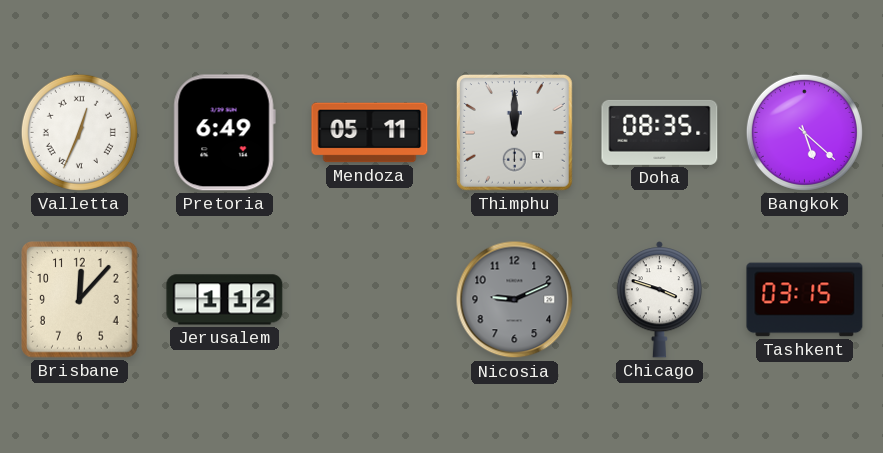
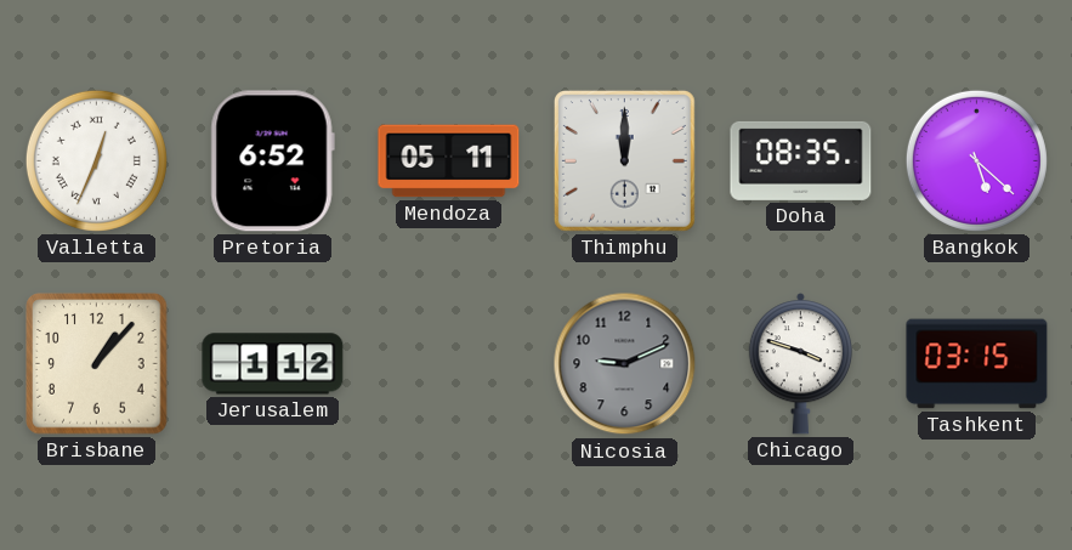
Pretoria: 6:49 -> 6:52 (272, 161)
Brisbane: 12:07 -> 1:07 (97, 364)
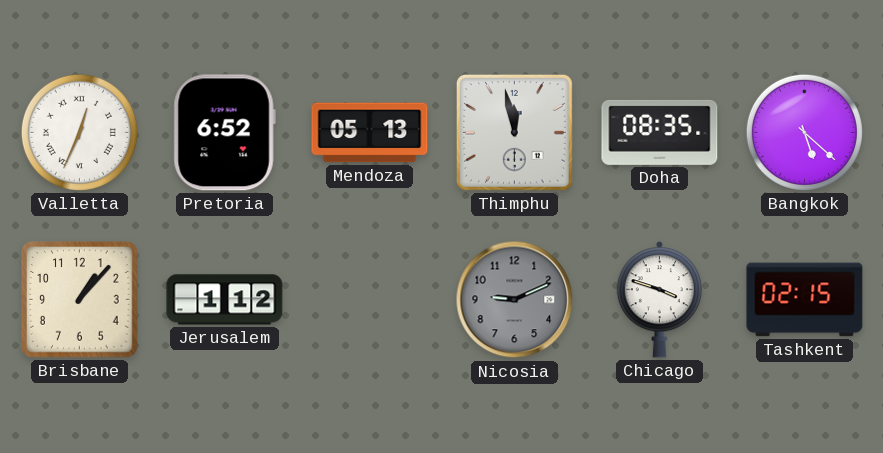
Mendoza: 05:11 -> 05:13 (370, 133)
Thimphu: 12:00 -> 11:58 (514, 132)
Tashkent: 03:15 -> 02:15 (805, 300)
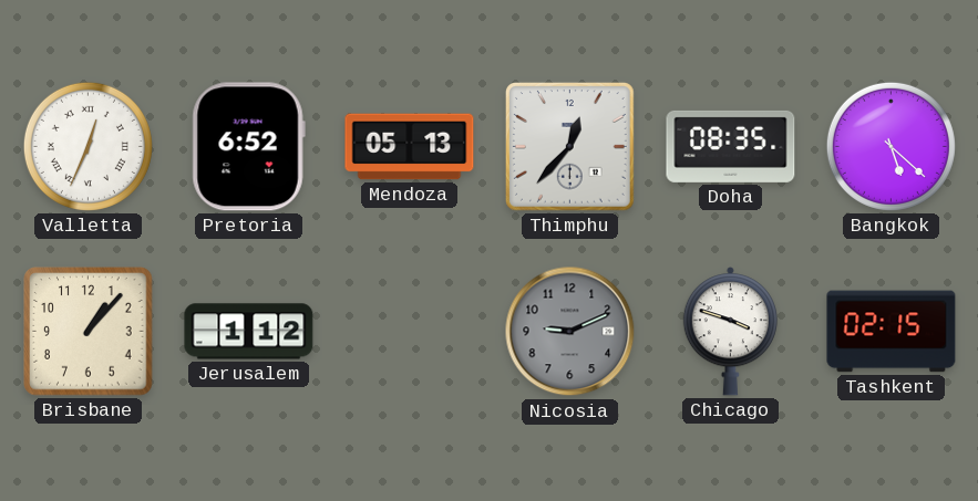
Thimphu: 11:58 -> 12:37 (569, 146)
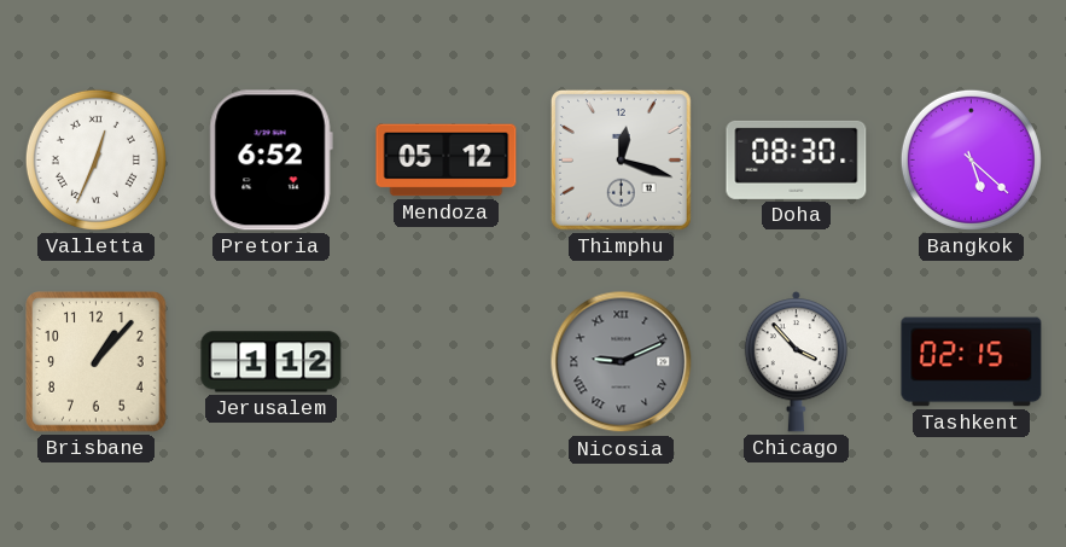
Mendoza: 05:13 -> 05:12 (447, 161)
Thimphu: 12:37 -> 12:18 (621, 159)
Doha: 08:35 -> 08:30 (797, 159)
Nicosia numerals: Arabic -> Roman (622, 362)
Chicago: 3:48 -> 3:53 (796, 362)
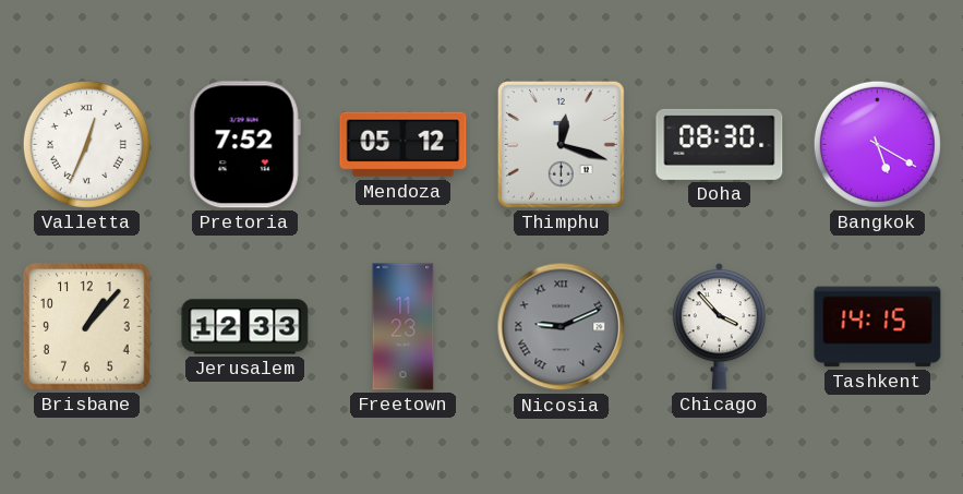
Pretoria: 6:52 -> 7:52 (244, 145)
Bangkok: 5:22 -> 5:20 (877, 144)
Jerusalem: 1:12 -> 12:33 (245, 327)
Freetown: none -> 11:23 (404, 327)
Tashkent: 02:15 -> 14:15 (878, 327)
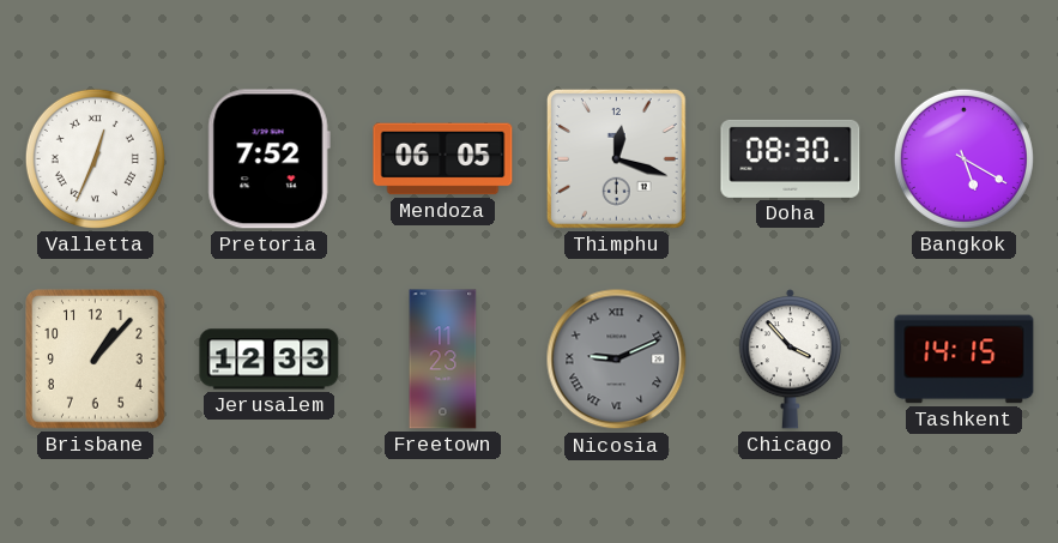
Mendoza: 05:12 -> 06:05 (443, 159)
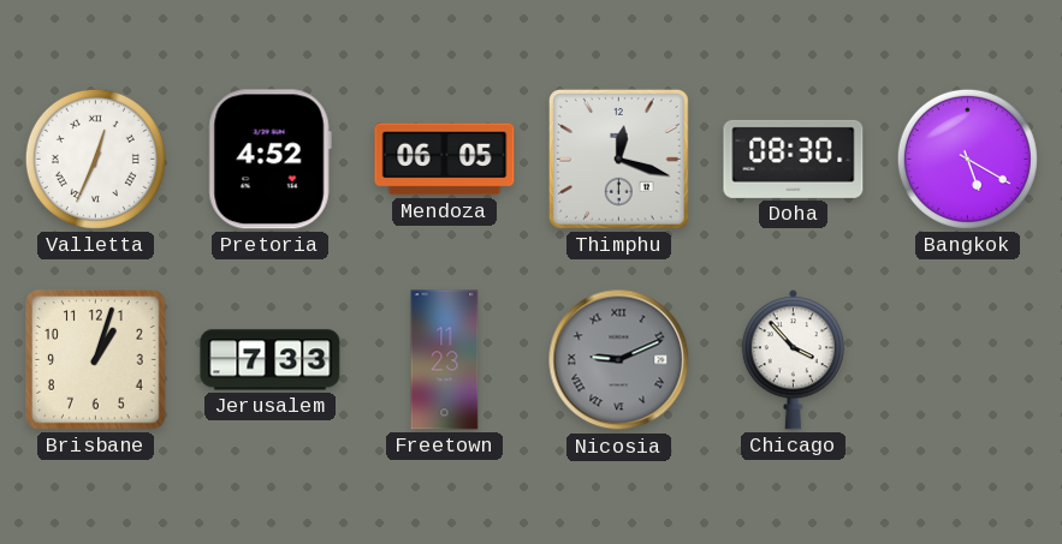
Pretoria: 7:52 -> 4:52 (269, 160)
Brisbane: 1:07 -> 1:03 (96, 360)
Jerusalem: 12:33 -> 7:33 (271, 360)
Tashkent: 14:15 -> none (965, 360)
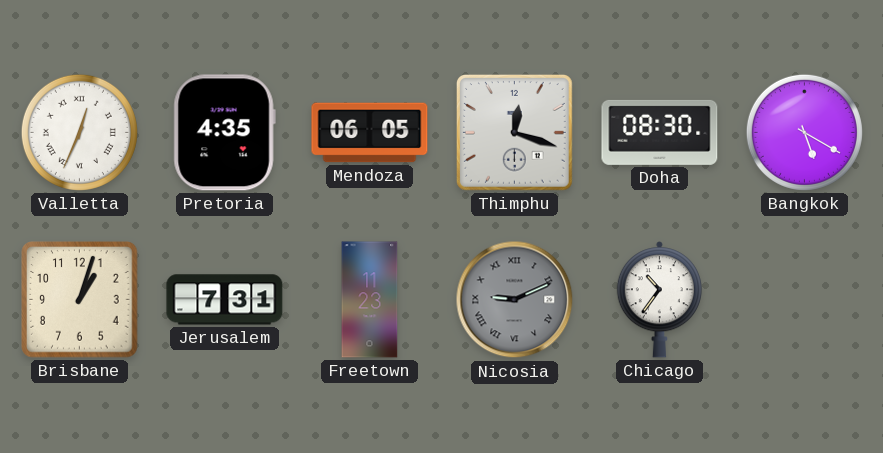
Pretoria: 4:52 -> 4:35 (224, 133)
Jerusalem: 7:33 -> 7:31 (225, 300)
Chicago: 3:53 -> 10:36 (659, 300)
